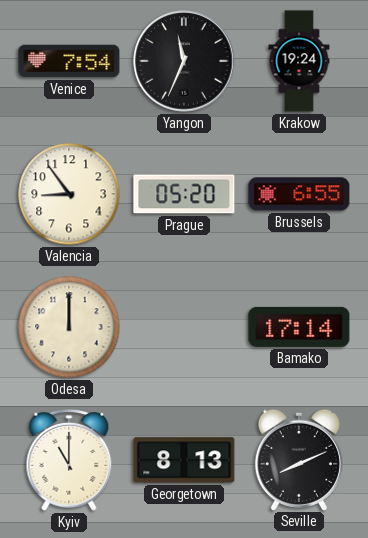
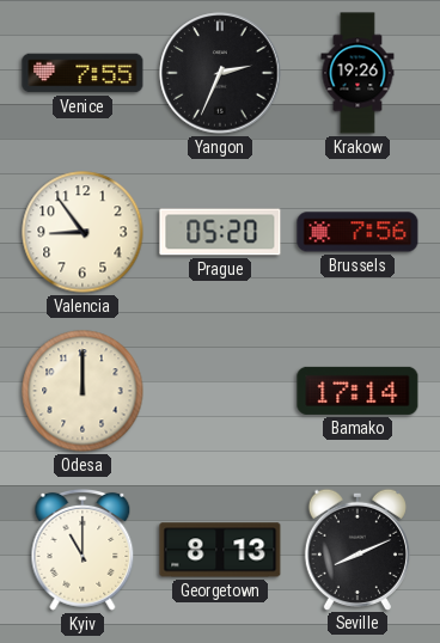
Venice: 7:54 -> 7:55 (82, 73)
Yangon: 11:34 -> 2:34 (220, 73)
Krakow: 19:24 -> 19:26 (357, 73)
Brussels: 6:55 -> 7:56 (357, 232)
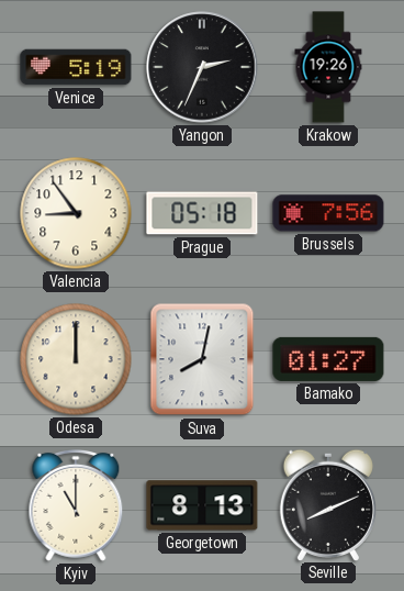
Venice: 7:55 -> 5:19 (76, 67)
Prague: 05:20 -> 05:18 (202, 213)
Suva: none -> 8:02 (202, 359)
Bamako: 17:14 -> 01:27 (328, 359)
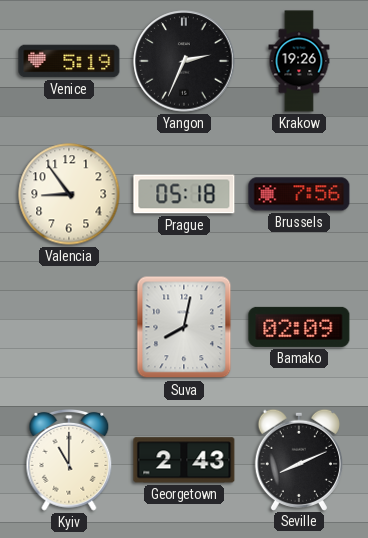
Odesa: 12:00 -> none (76, 359)
Bamako: 01:27 -> 02:09 (299, 327)
Georgetown: 8:13 -> 2:43 (184, 460)
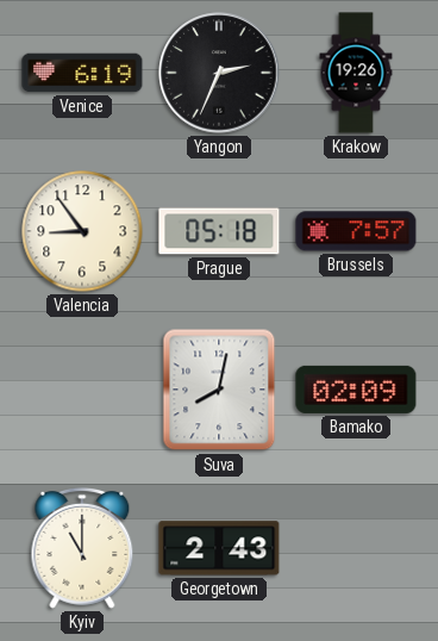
Venice: 5:19 -> 6:19 (82, 73)
Brussels: 7:56 -> 7:57 (356, 231)
Seville: 8:11 -> none (299, 459)
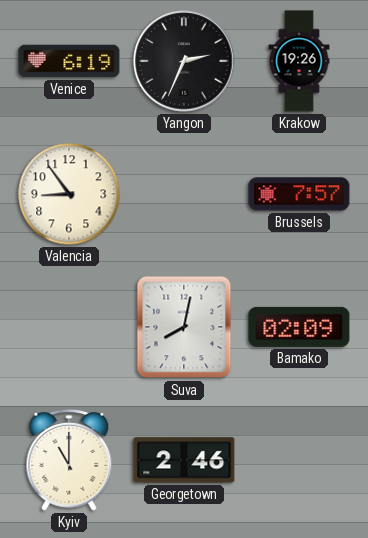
Prague: 05:18 -> none (219, 231)
Georgetown: 2:43 -> 2:46 (184, 460)
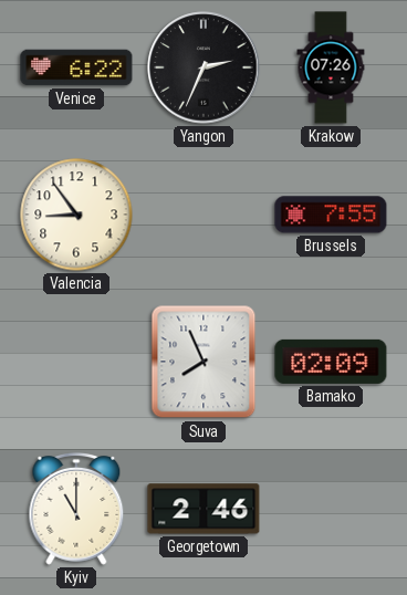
Venice: 6:19 -> 6:22 (76, 67)
Krakow: 19:26 -> 07:26 (331, 67)
Brussels: 7:57 -> 7:55 (331, 215)
Suva: 8:02 -> 7:56 (203, 362)
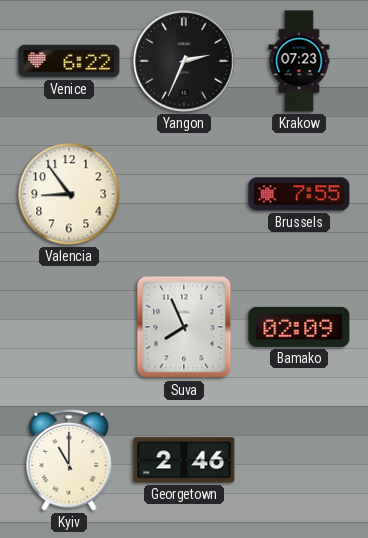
Krakow: 07:26 -> 07:23 (299, 61)
